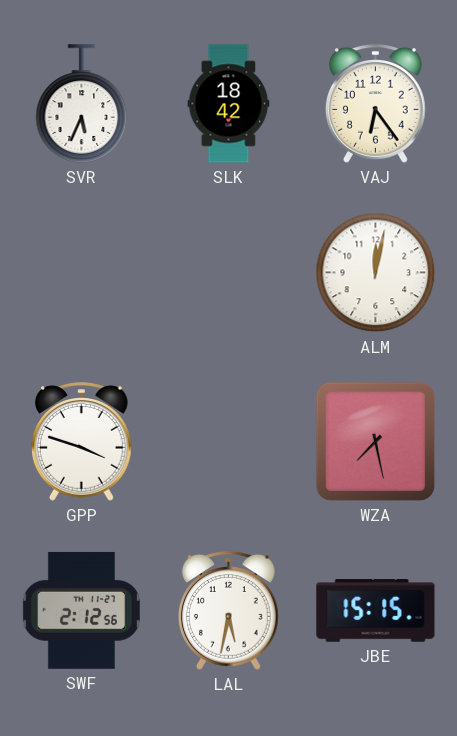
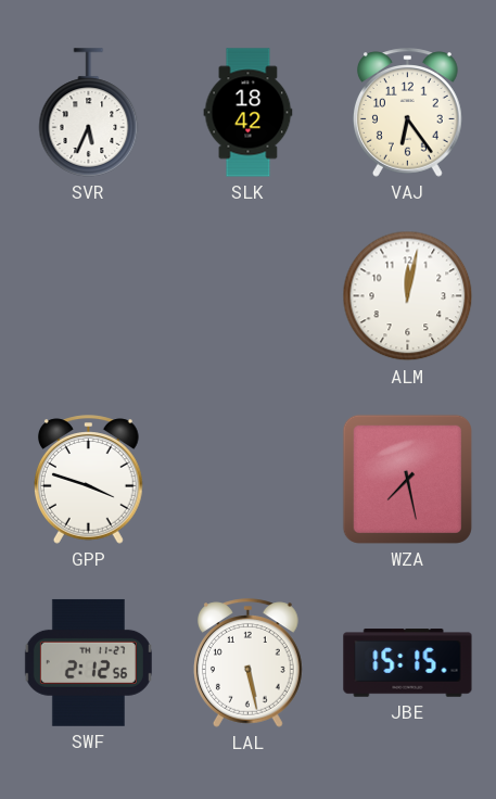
LAL: 5:32 -> 5:28 (249, 663)
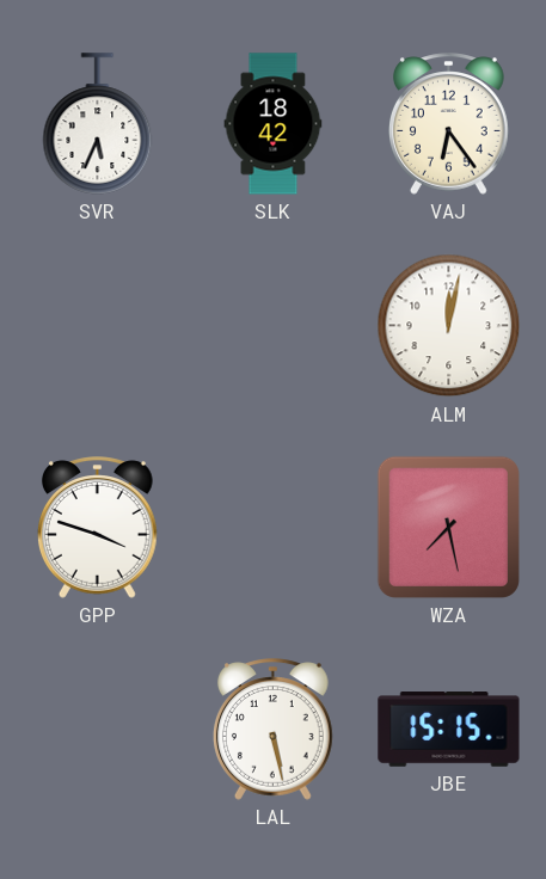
SWF: 2:12 -> none (88, 662)
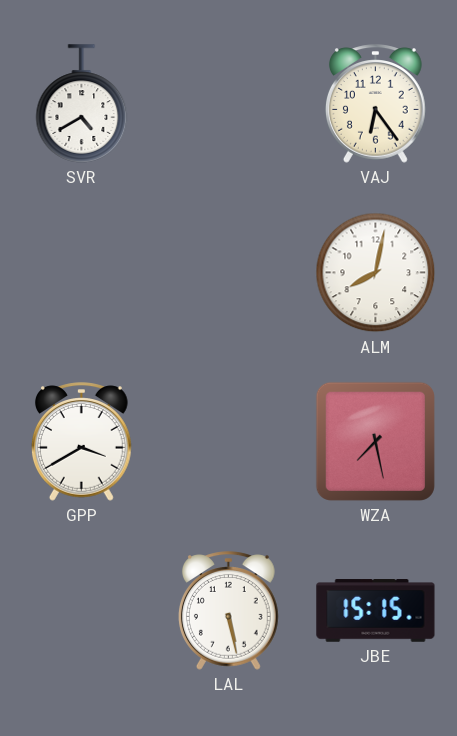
SVR: 5:34 -> 4:40 (82, 104)
SLK: 18:42 -> none (274, 124)
ALM: 12:02 -> 8:02 (376, 273)
GPP: 3:48 -> 3:40 (82, 442)
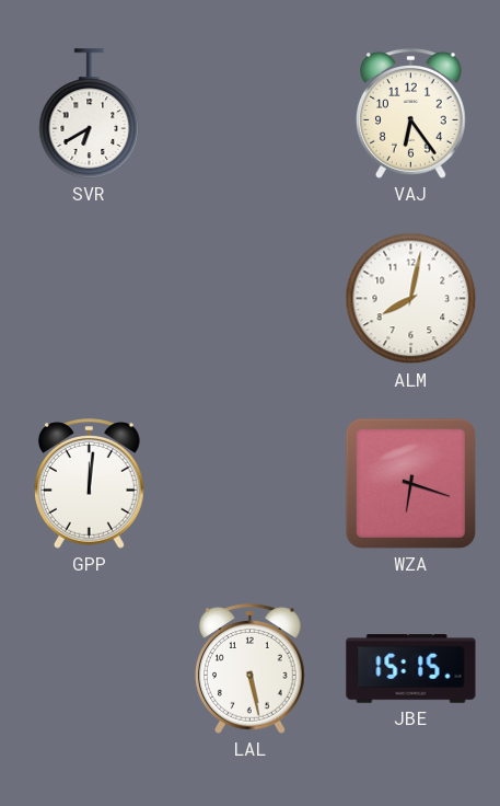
SVR: 4:40 -> 6:40 (90, 114)
GPP: 3:40 -> 12:01 (90, 484)
WZA: 7:28 -> 6:18 (410, 483)
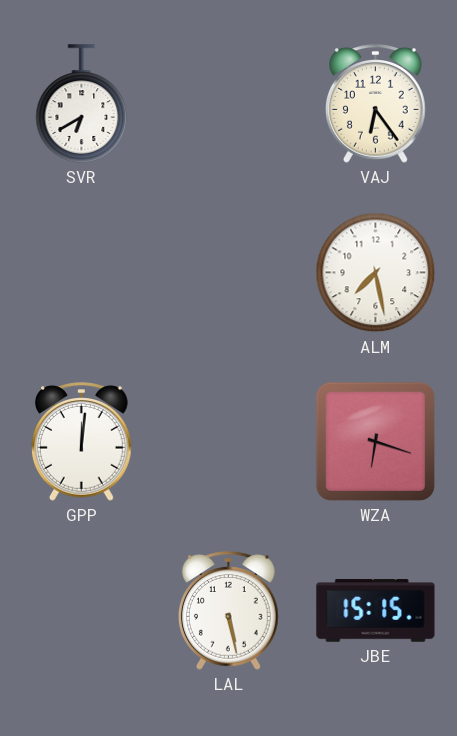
ALM: 8:02 -> 7:28 (376, 273)
